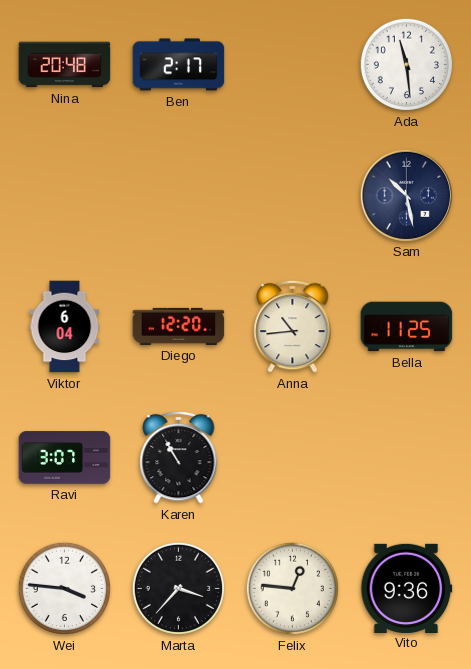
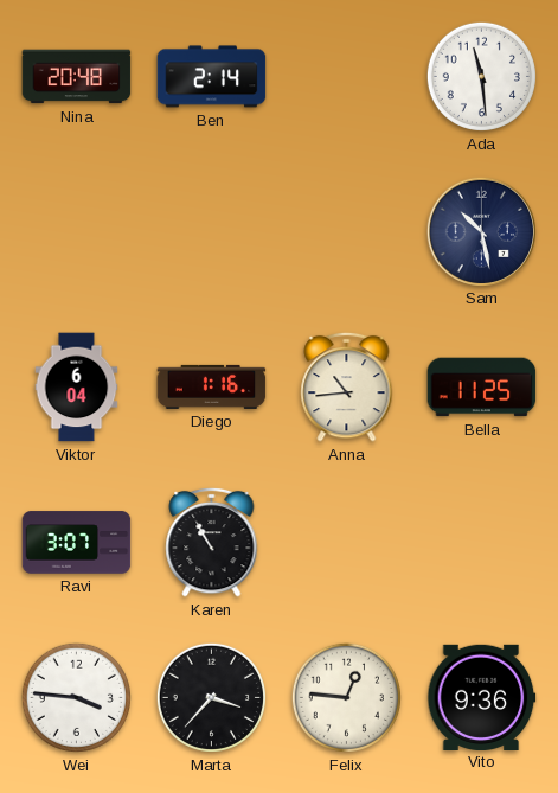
Ben: 2:17 -> 2:14 (212, 77)
Diego: 12:20 -> 1:16 (212, 386)
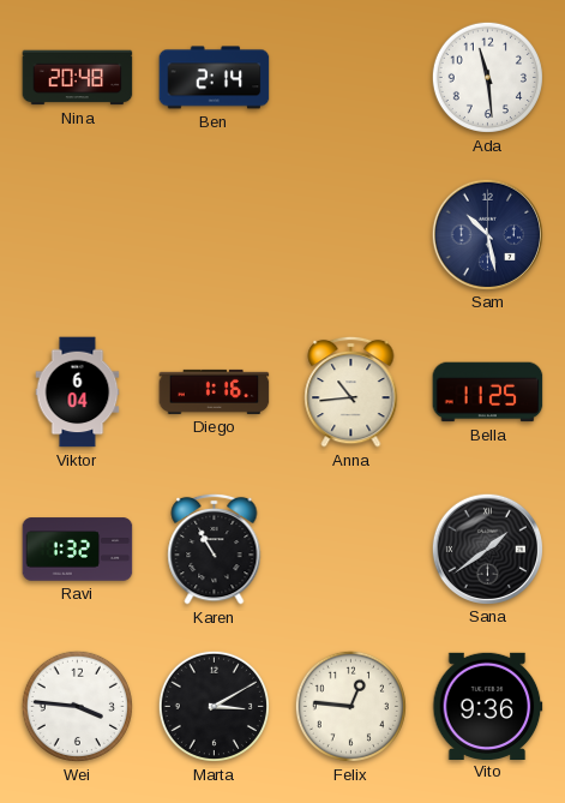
Ravi: 3:07 -> 1:32 (78, 550)
Sana: none -> 1:39 (487, 549)
Marta: 3:37 -> 3:10 (214, 706)
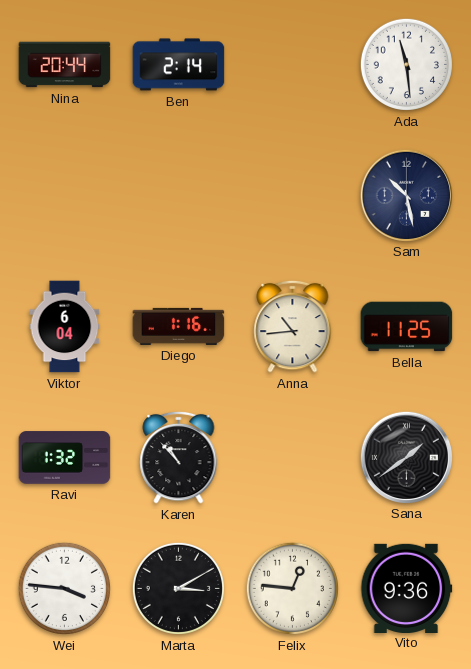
Nina: 20:48 -> 20:44 (65, 65)
Karen: 10:55 -> 10:53 (179, 457)
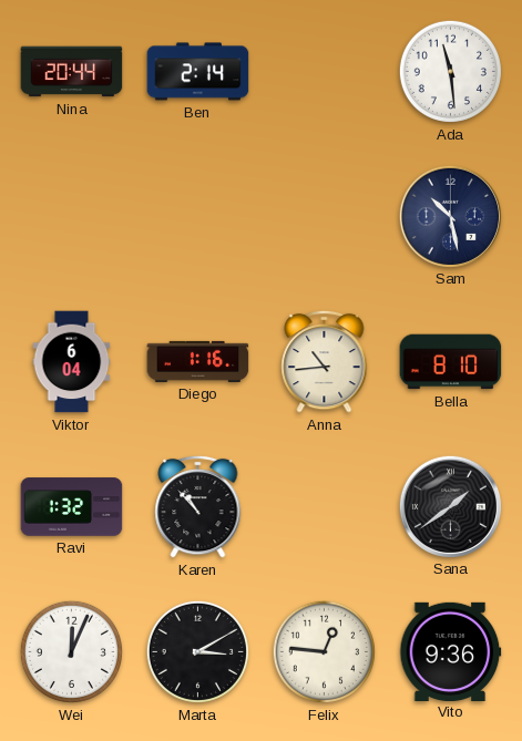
Bella: 11:25 -> 8:10 (451, 362)
Wei: 3:46 -> 12:04 (71, 651)
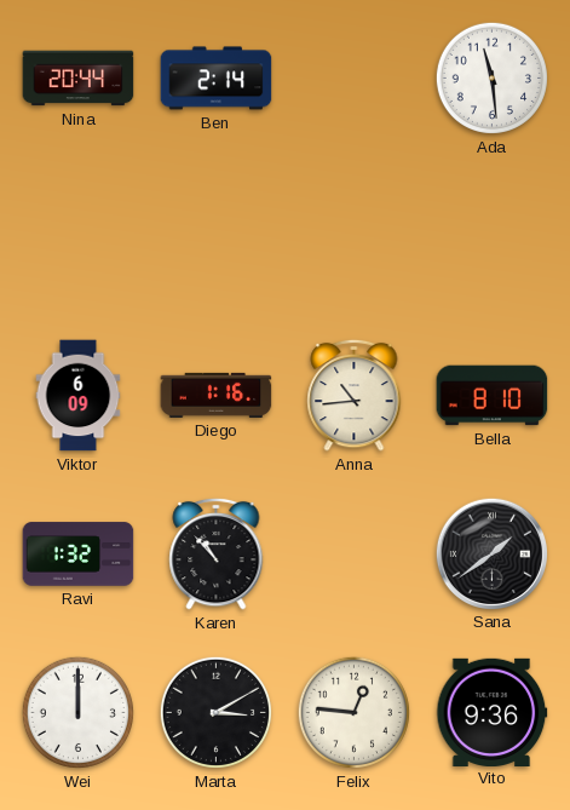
Sam: 10:28 -> none (450, 216)
Viktor: 6:04 -> 6:09 (79, 396)
Wei: 12:04 -> 12:00 (77, 712)
